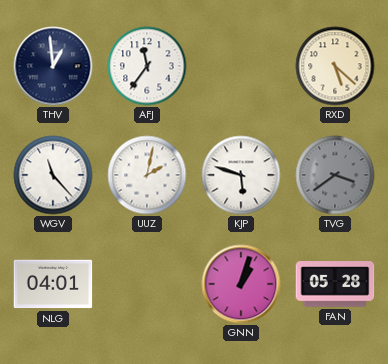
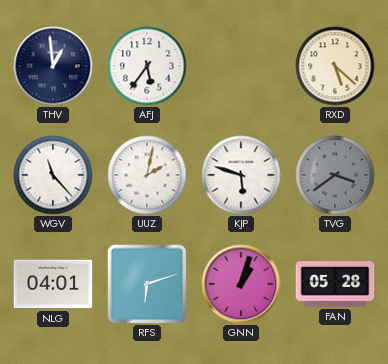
AFJ: 11:36 -> 5:36 (147, 66)
RFS: none -> 6:12 (147, 284)
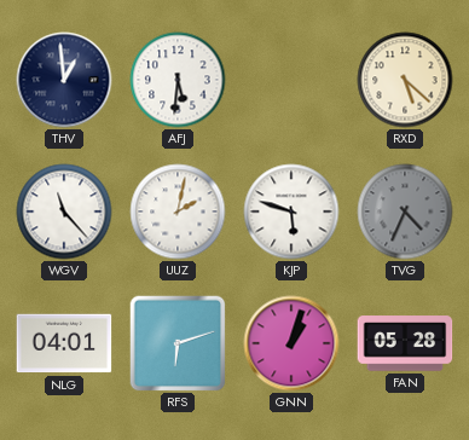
AFJ: 5:36 -> 5:31 (178, 80)
TVG: 3:39 -> 4:34 (405, 212)
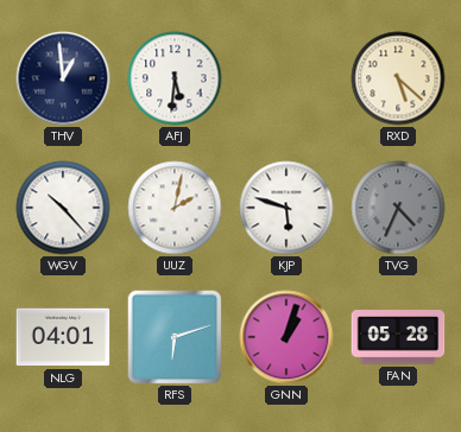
WGV: 11:23 -> 10:23 (63, 208)
